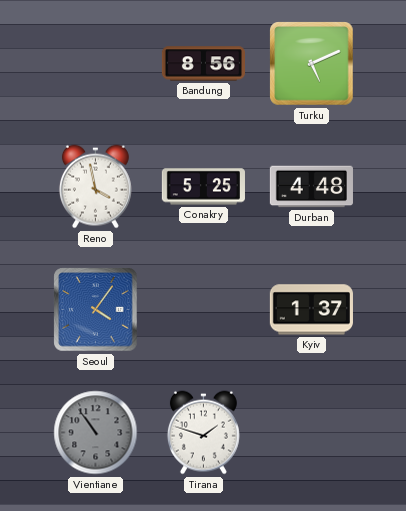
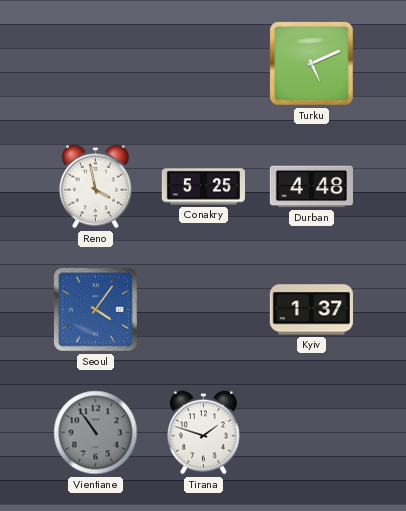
Bandung: 8:56 -> none (203, 64)
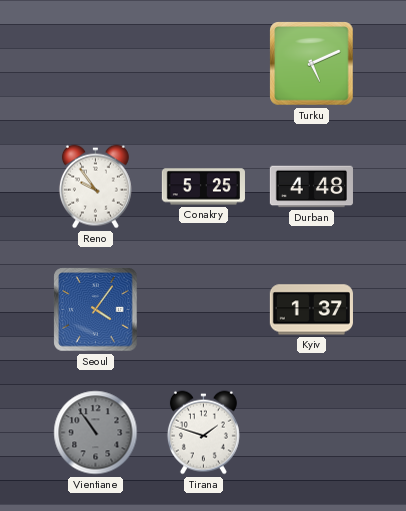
Reno: 3:58 -> 9:54 (95, 187)
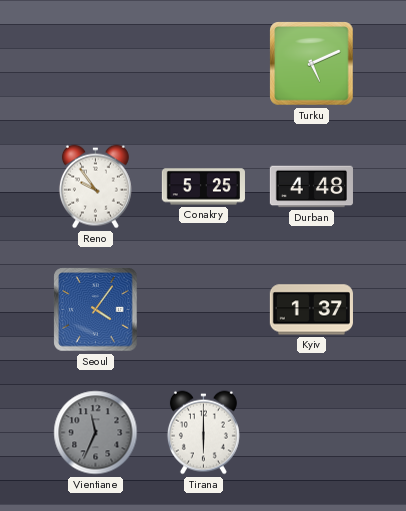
Vientiane: 10:54 -> 11:34 (96, 433)
Tirana: 1:48 -> 6:00 (203, 433)
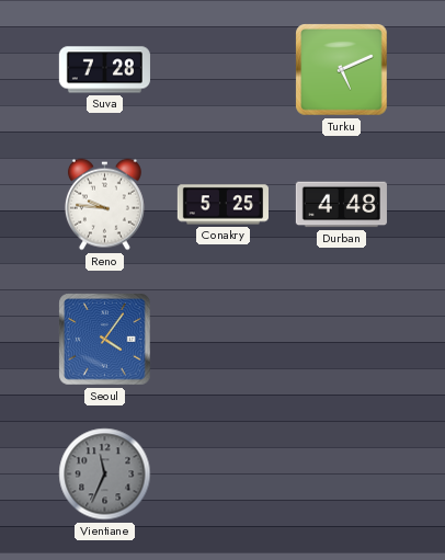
Suva: none -> 7:28 (104, 70)
Reno: 9:54 -> 9:46 (104, 205)
Kyiv: 1:37 -> none (311, 310)
Tirana: 6:00 -> none (203, 433)
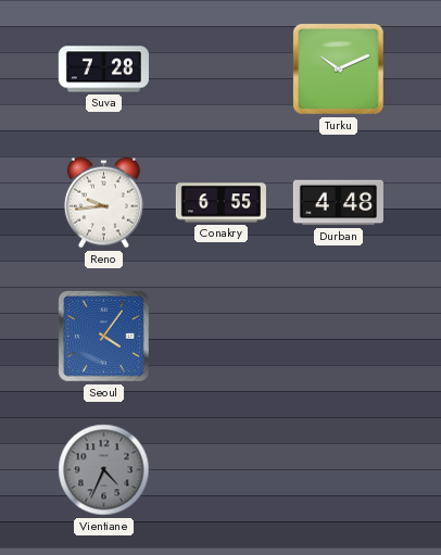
Turku: 5:11 -> 10:11 (339, 70)
Reno: 9:46 -> 9:44 (103, 203)
Conakry: 5:25 -> 6:55 (220, 203)
Vientiane: 11:34 -> 4:34 (104, 470)
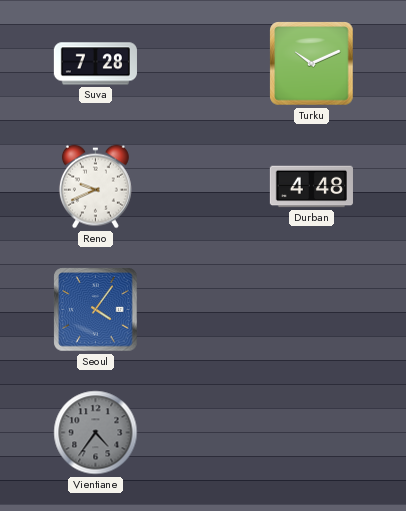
Reno: 9:44 -> 9:41 (95, 187)
Conakry: 6:55 -> none (220, 203)
Vientiane: 4:34 -> 4:36 (96, 433)
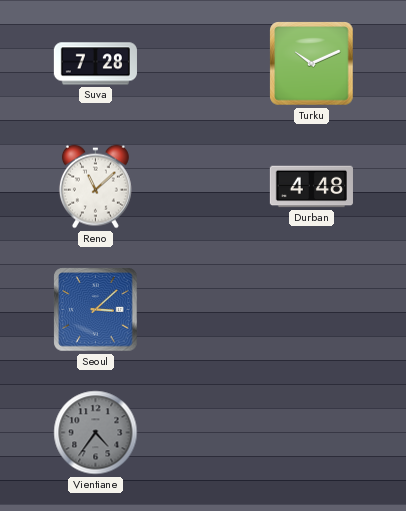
Reno: 9:41 -> 11:08 (95, 187)
Seoul: 4:06 -> 3:08 (96, 310)
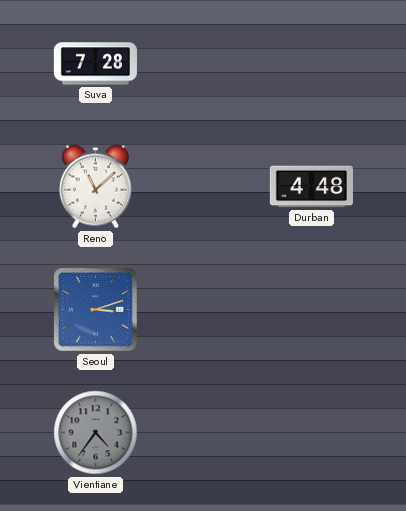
Turku: 10:11 -> none (312, 64)
Seoul: 3:08 -> 3:12 (96, 310)
